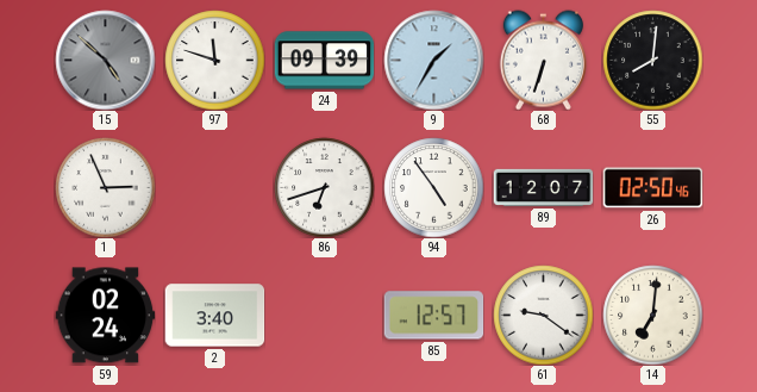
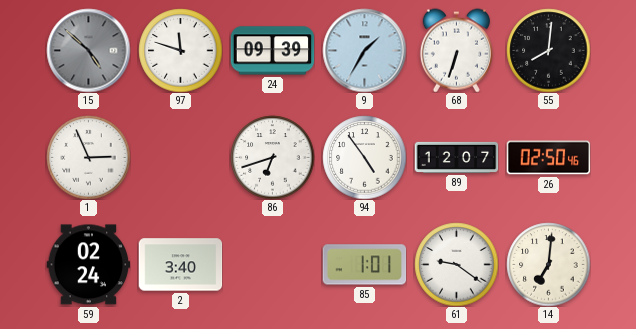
85: 12:57 -> 1:01 (364, 265)
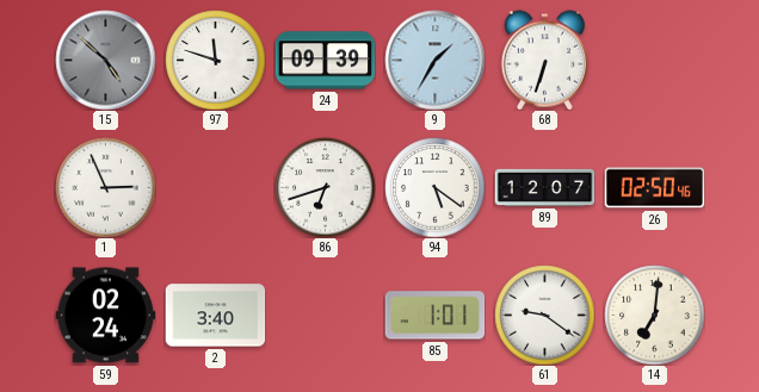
55: 8:01 -> none (548, 50)
94: 4:54 -> 5:21 (434, 187)
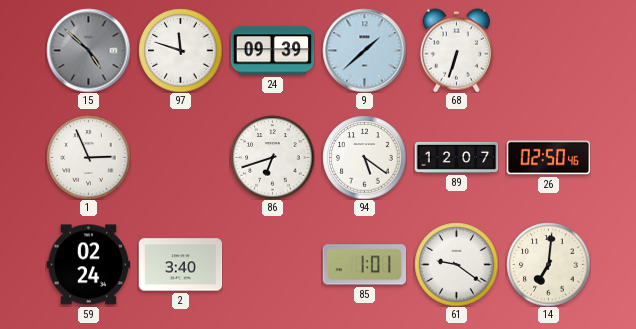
9: 1:35 -> 1:38 (364, 50)
